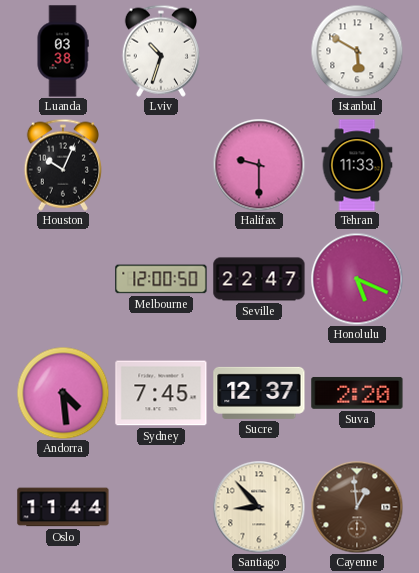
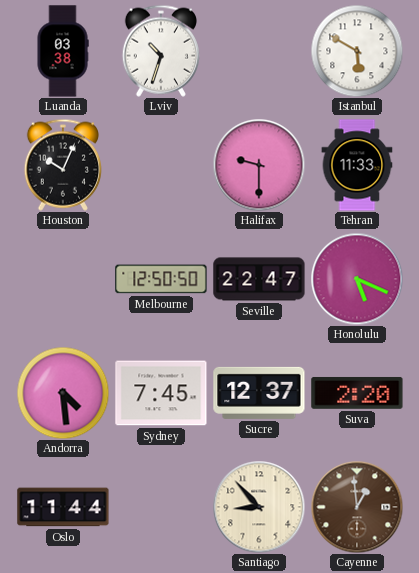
Melbourne: 12:00 -> 12:50 (161, 279)
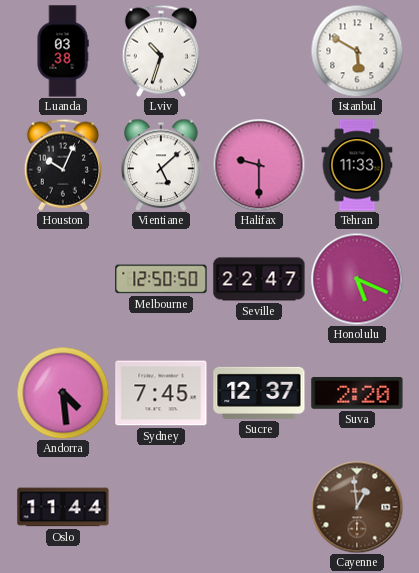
Vientiane: none -> 5:08 (161, 165)
Santiago: 8:53 -> none (259, 507)
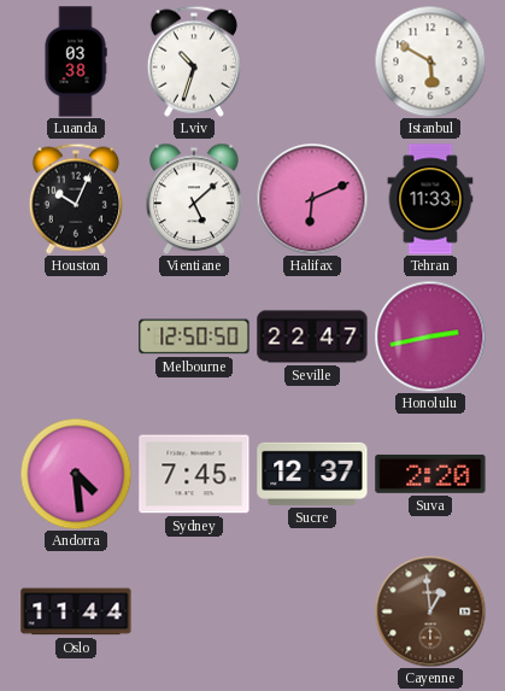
Halifax: 9:30 -> 6:11 (312, 199)
Honolulu: 5:19 -> 2:43 (430, 336)
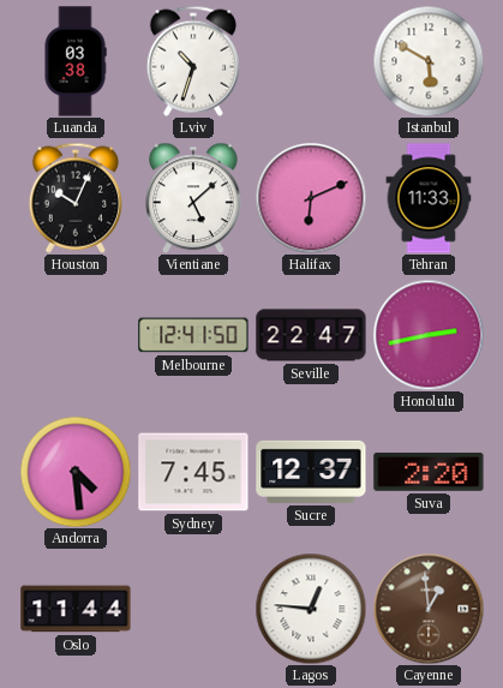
Melbourne: 12:50 -> 12:41 (193, 335)
Lagos: none -> 12:46 (311, 609)
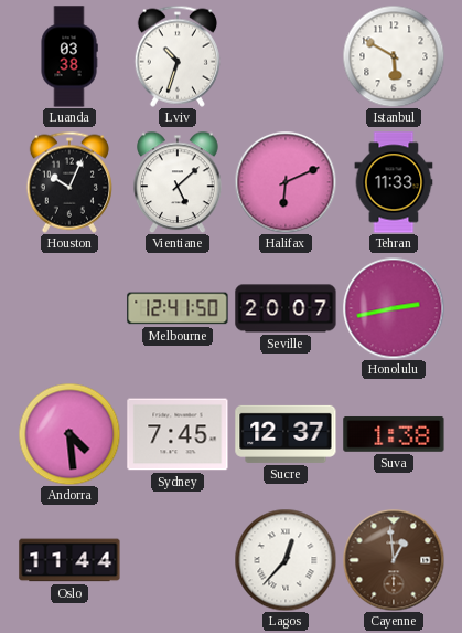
Seville: 22:47 -> 20:07 (286, 308)
Suva: 2:20 -> 1:38 (394, 434)
Lagos: 12:46 -> 12:37 (286, 560)
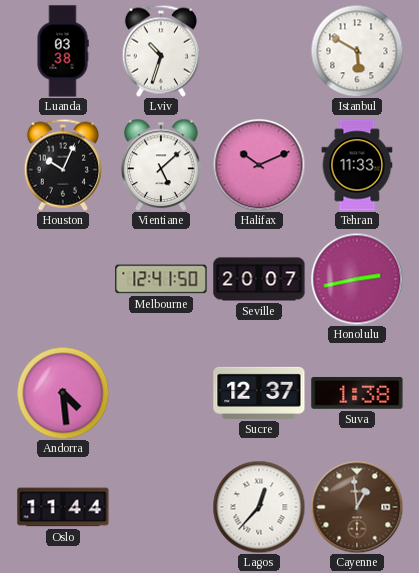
Halifax: 6:11 -> 10:11 (259, 165)
Sydney: 7:45 -> none (178, 434)
